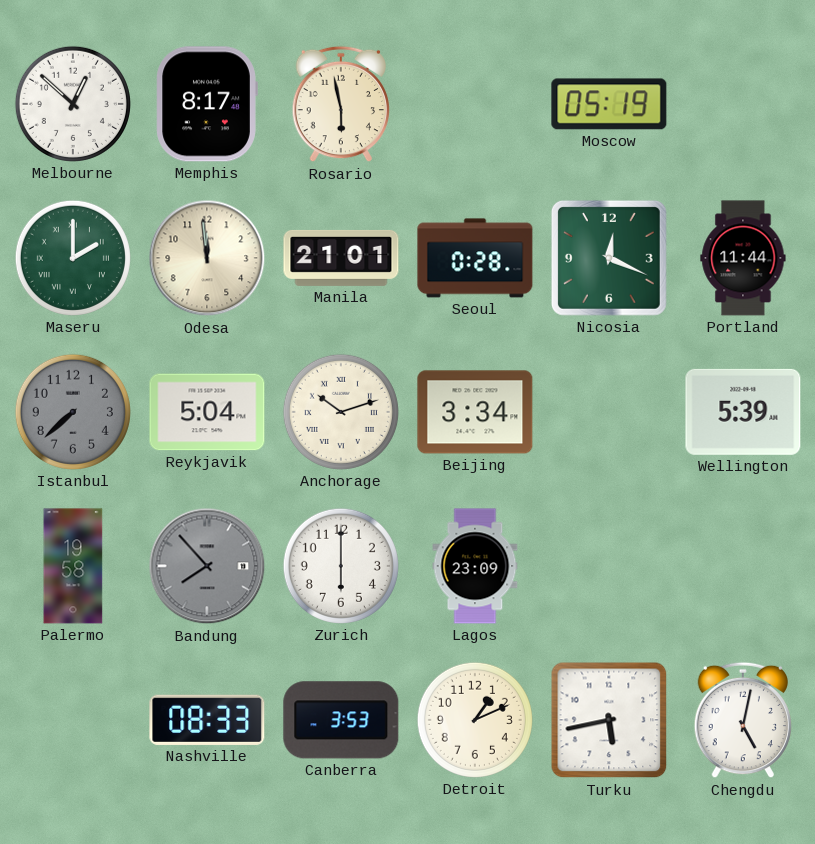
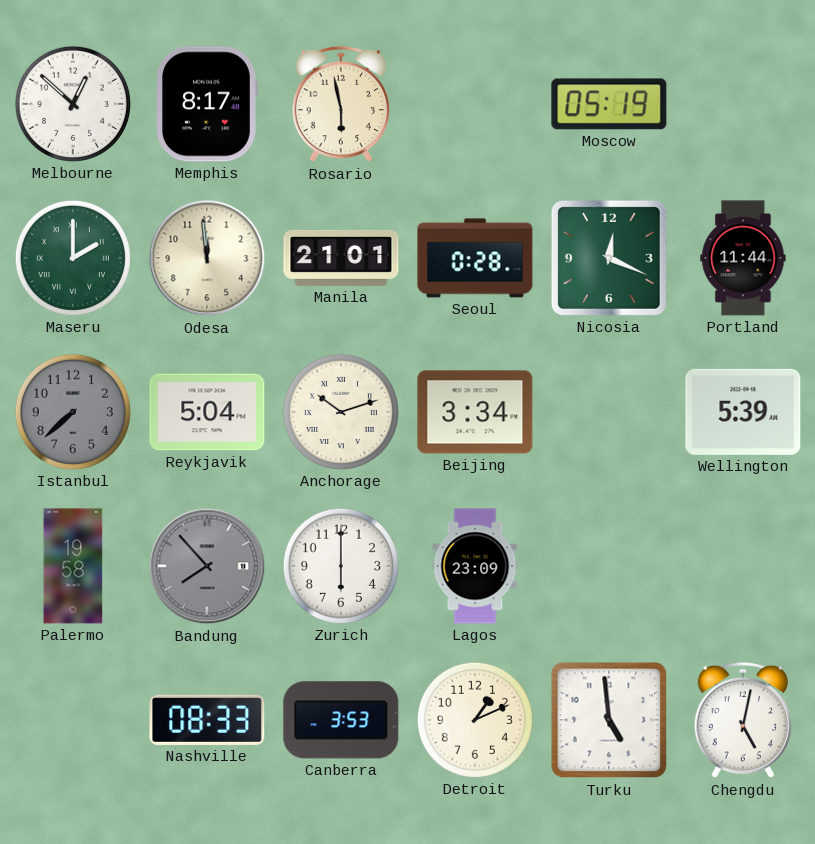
Turku: 5:43 -> 4:59 (609, 720)
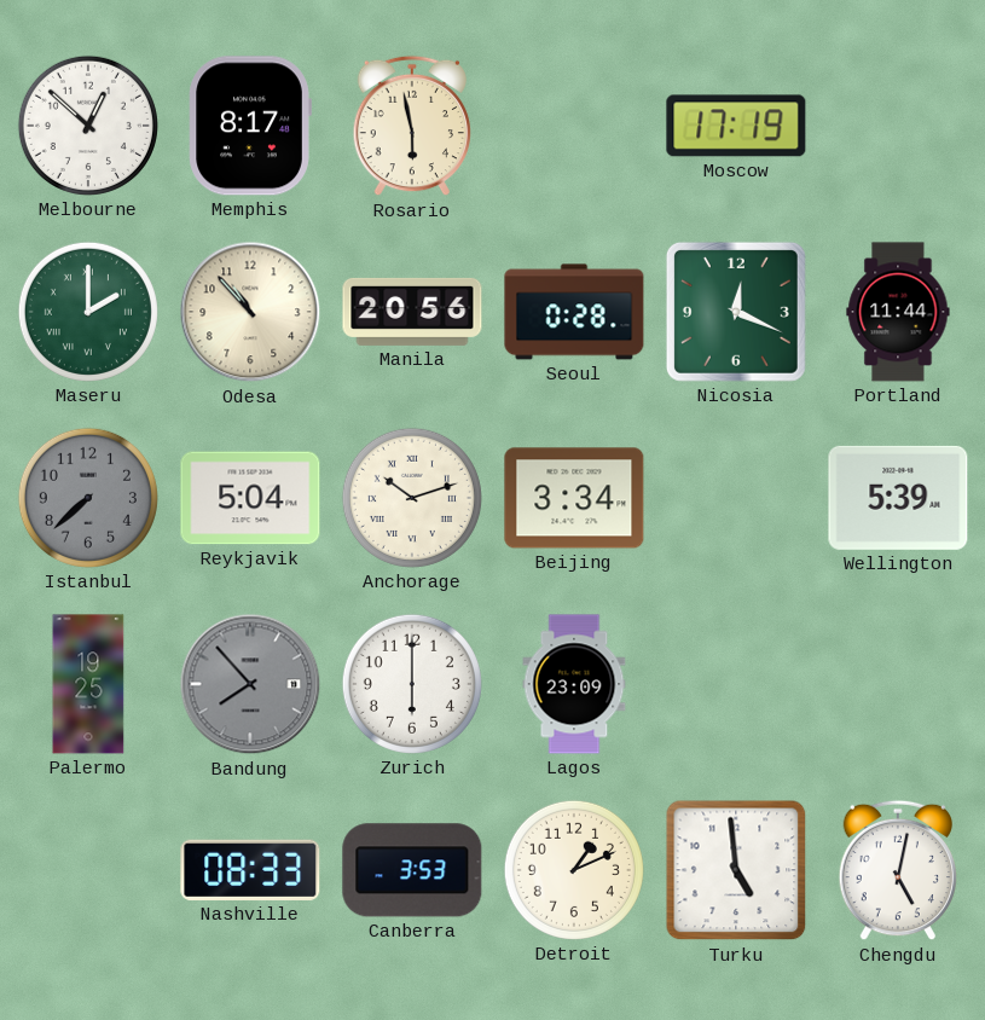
Moscow: 05:19 -> 17:19 (736, 126)
Odesa: 11:59 -> 10:53 (250, 312)
Manila: 21:01 -> 20:56 (412, 312)
Palermo: 19:58 -> 19:25 (88, 684)
